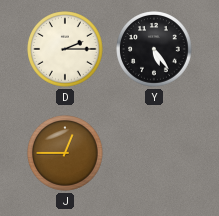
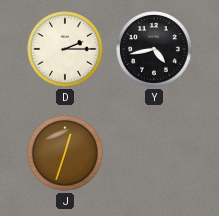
Y: 5:24 -> 4:43 (154, 49)
J: 12:45 -> 12:33 (65, 153)
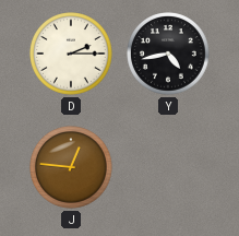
J: 12:33 -> 12:46 (71, 167)
